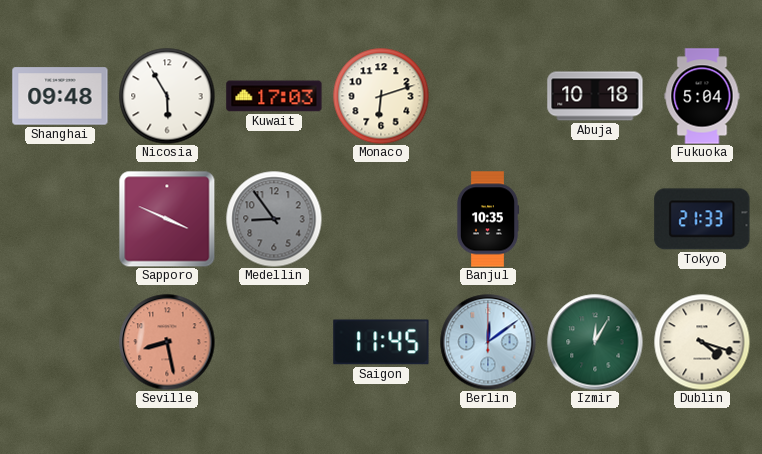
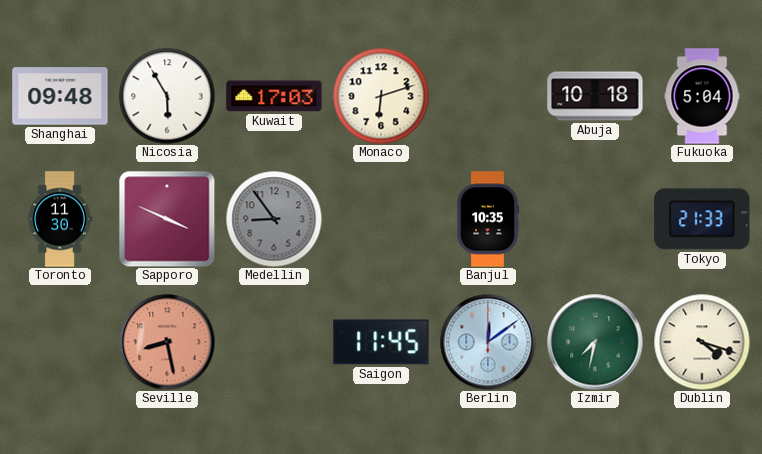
Toronto: none -> 11:30 (60, 219)
Izmir: 12:05 -> 7:32 (595, 342)
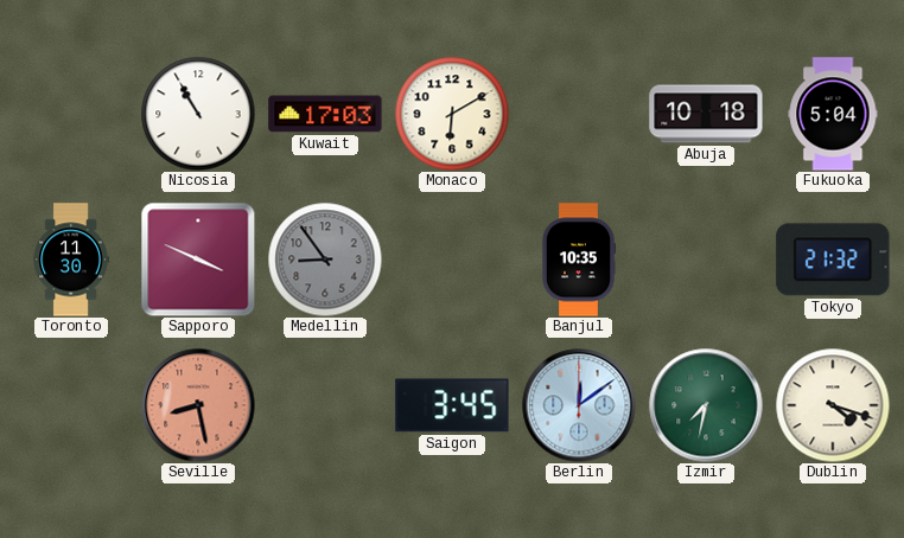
Shanghai: 09:48 -> none (60, 96)
Nicosia: 5:55 -> 10:55 (198, 114)
Monaco: 6:12 -> 6:10 (452, 114)
Tokyo: 21:33 -> 21:32 (833, 260)
Saigon: 11:45 -> 3:45 (452, 405)
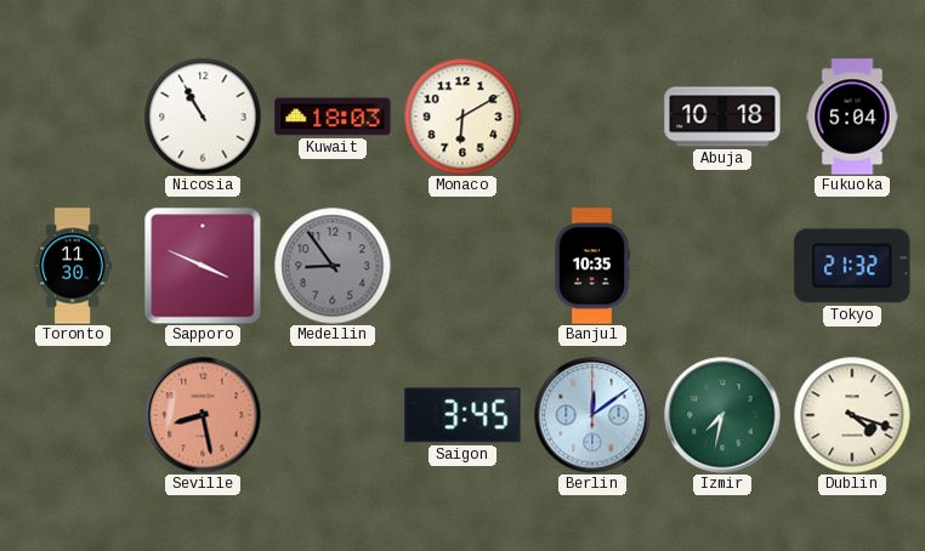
Kuwait: 17:03 -> 18:03 (333, 117)
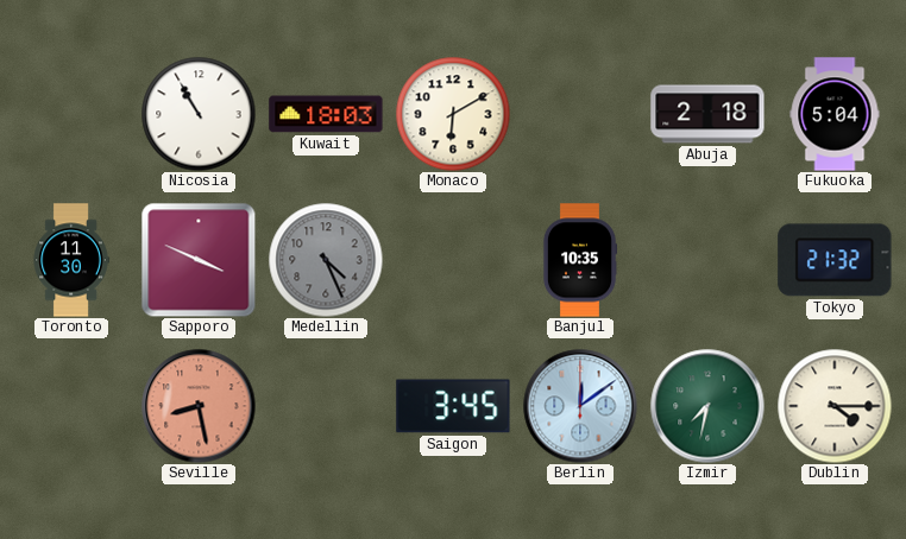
Abuja: 10:18 -> 2:18 (707, 114)
Medellin: 8:54 -> 4:26 (326, 260)
Dublin: 4:18 -> 4:15 (835, 406)
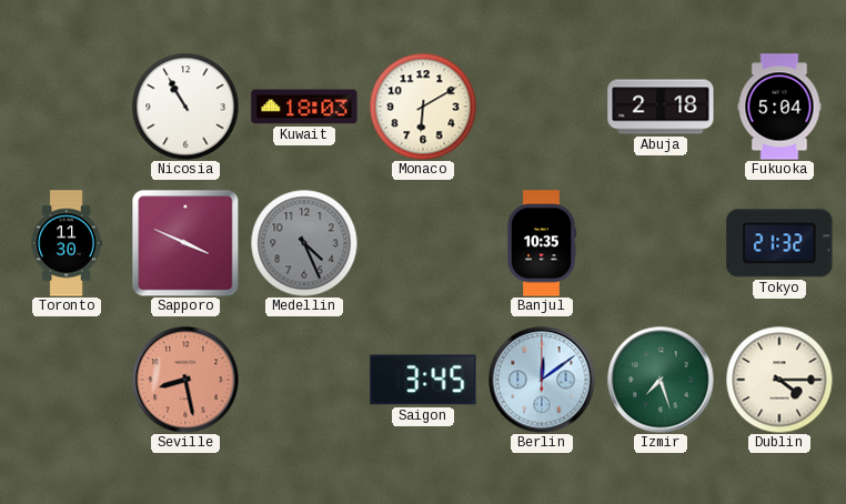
Izmir: 7:32 -> 7:27 (661, 380)
